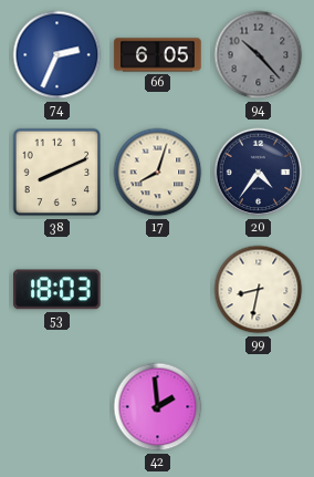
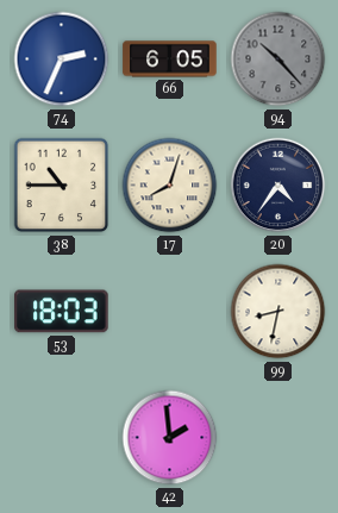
38: 8:11 -> 10:45 (62, 186)
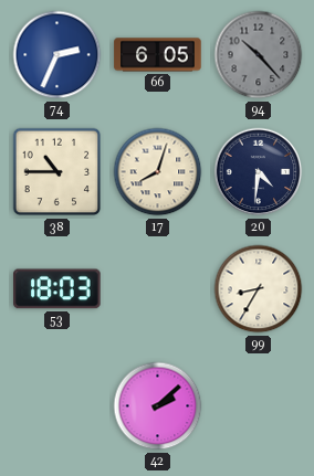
20: 4:36 -> 4:31 (259, 172)
99: 8:32 -> 8:35 (259, 289)
42: 1:59 -> 2:08 (158, 406)
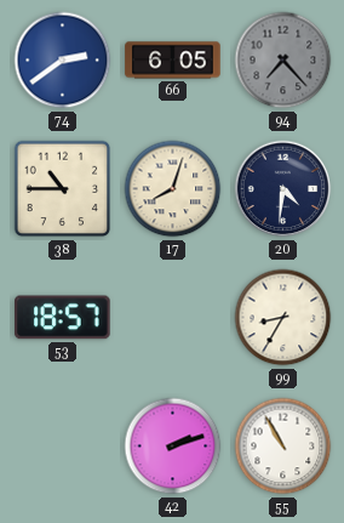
74: 2:34 -> 2:39 (63, 61)
94: 10:23 -> 7:23 (283, 61)
53: 18:03 -> 18:57 (63, 318)
42: 2:08 -> 2:12 (173, 447)
55: none -> 10:55 (283, 447)
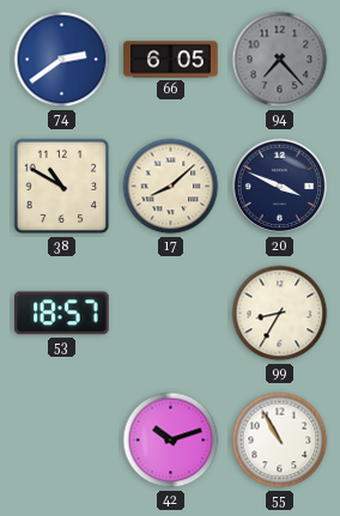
38: 10:45 -> 10:50 (62, 187)
17: 8:03 -> 8:08 (171, 187)
20: 4:31 -> 3:49 (280, 187)
42: 2:12 -> 10:12 (171, 441)
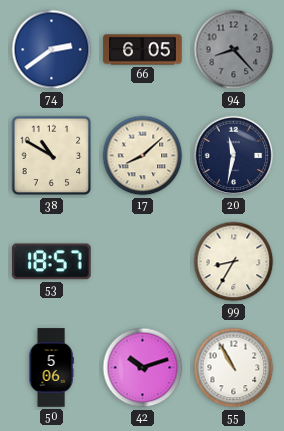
94: 7:23 -> 8:23 (234, 50)
20: 3:49 -> 11:32 (234, 156)
50: none -> 5:06 (51, 368)
